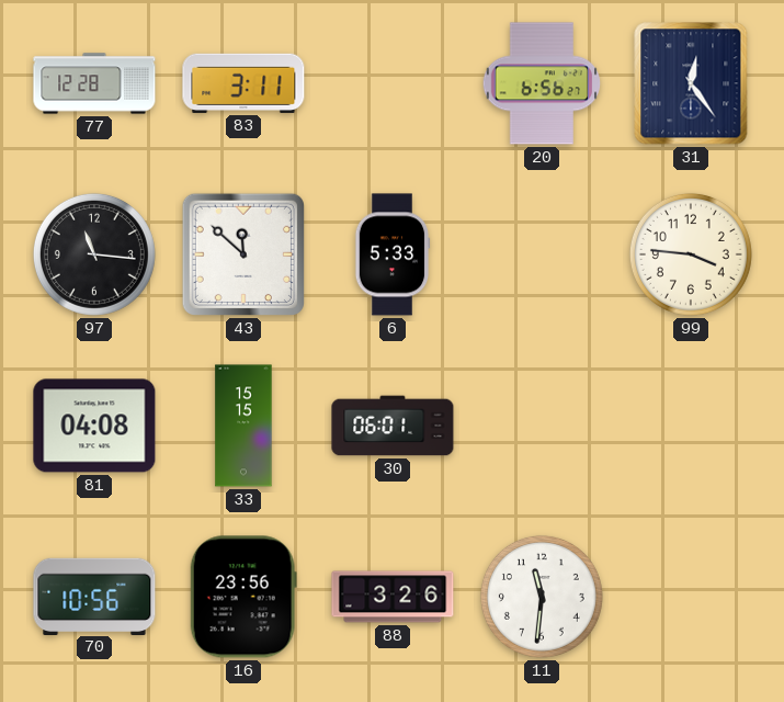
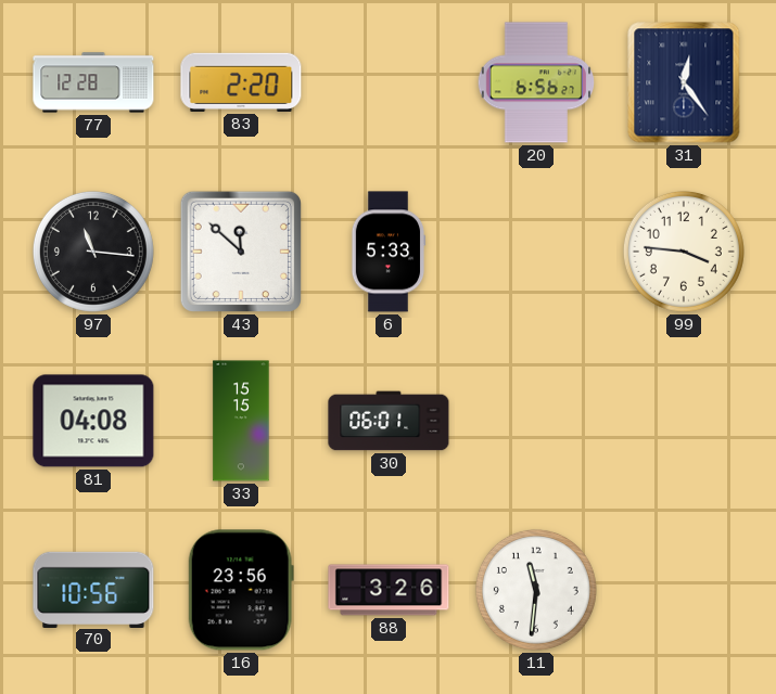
83: 3:11 -> 2:20 (241, 82)
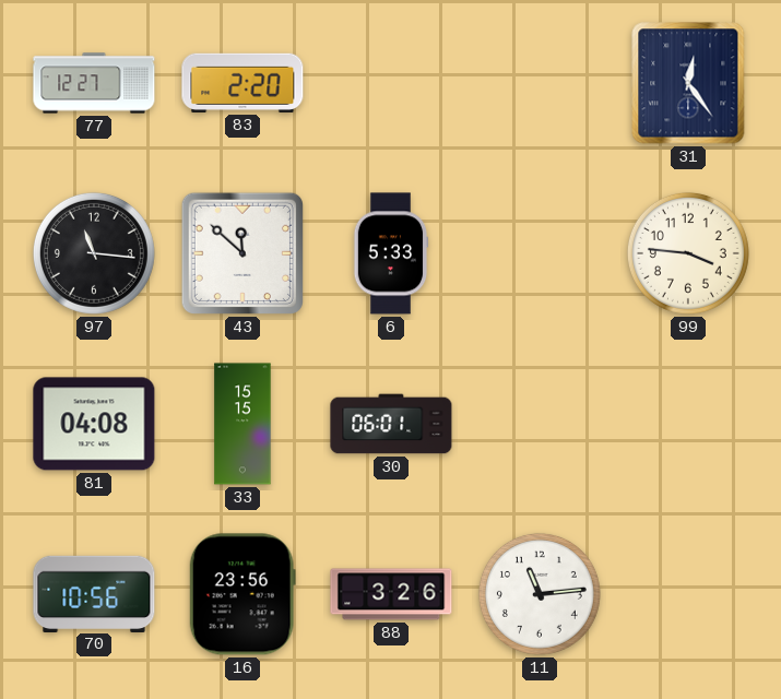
77: 12:28 -> 12:27 (94, 83)
20: 6:56 -> none (535, 82)
11: 11:31 -> 11:14 (540, 594)
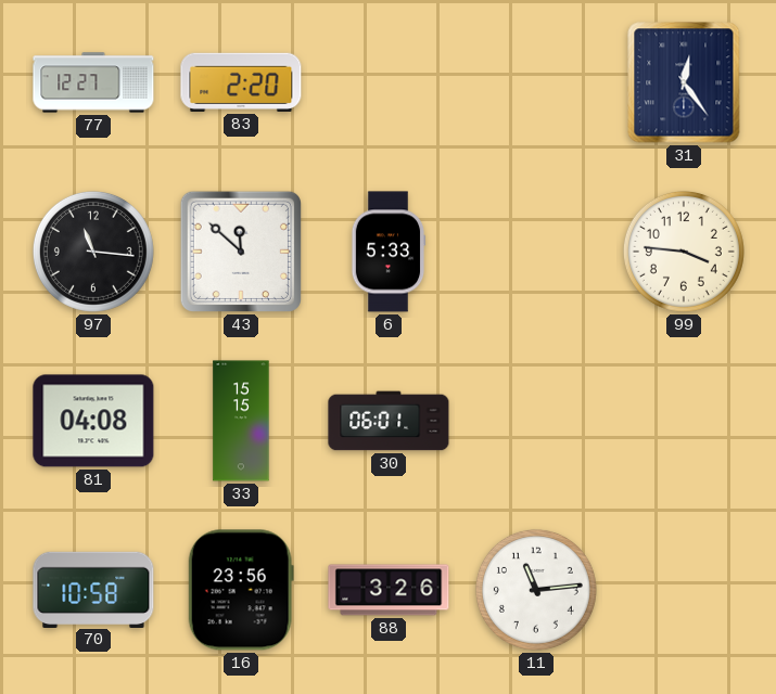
70: 10:56 -> 10:58 (93, 589)
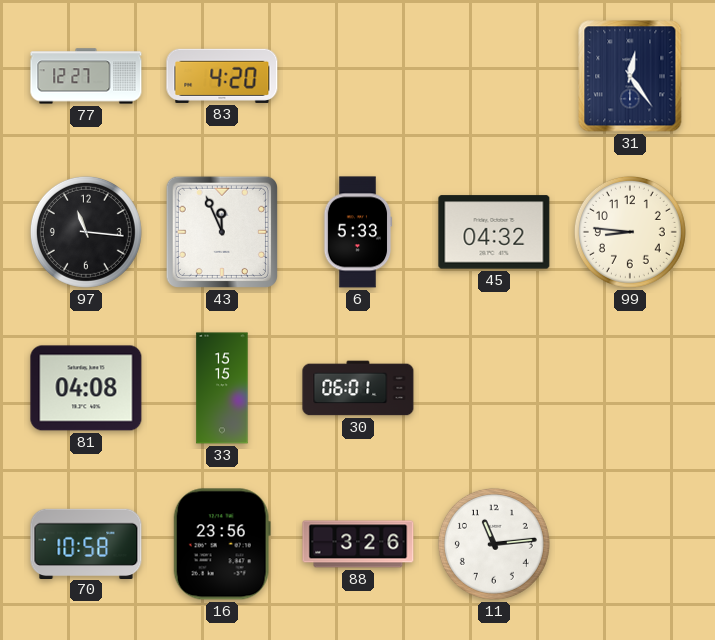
83: 2:20 -> 4:20 (222, 76)
43: 11:52 -> 11:56 (222, 232)
45: none -> 04:32 (494, 232)
99: 3:46 -> 8:46 (630, 232)
